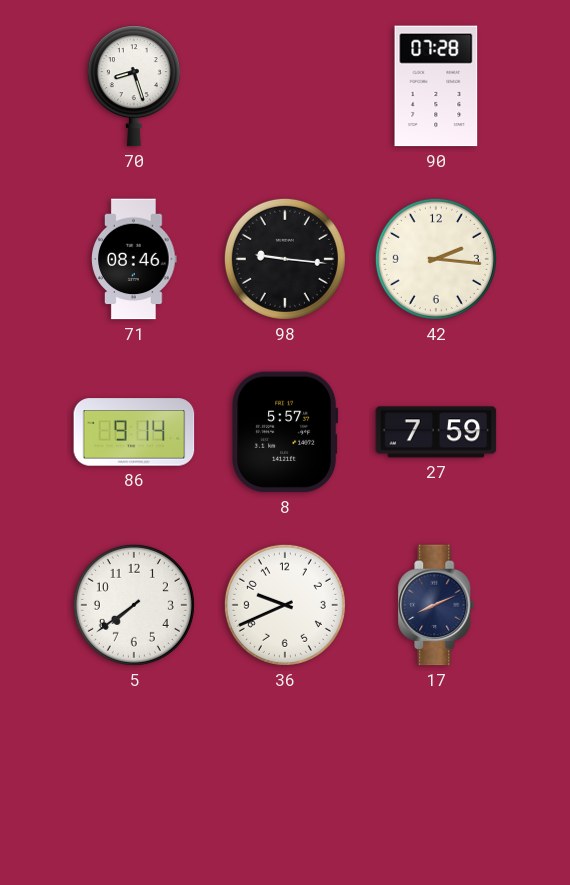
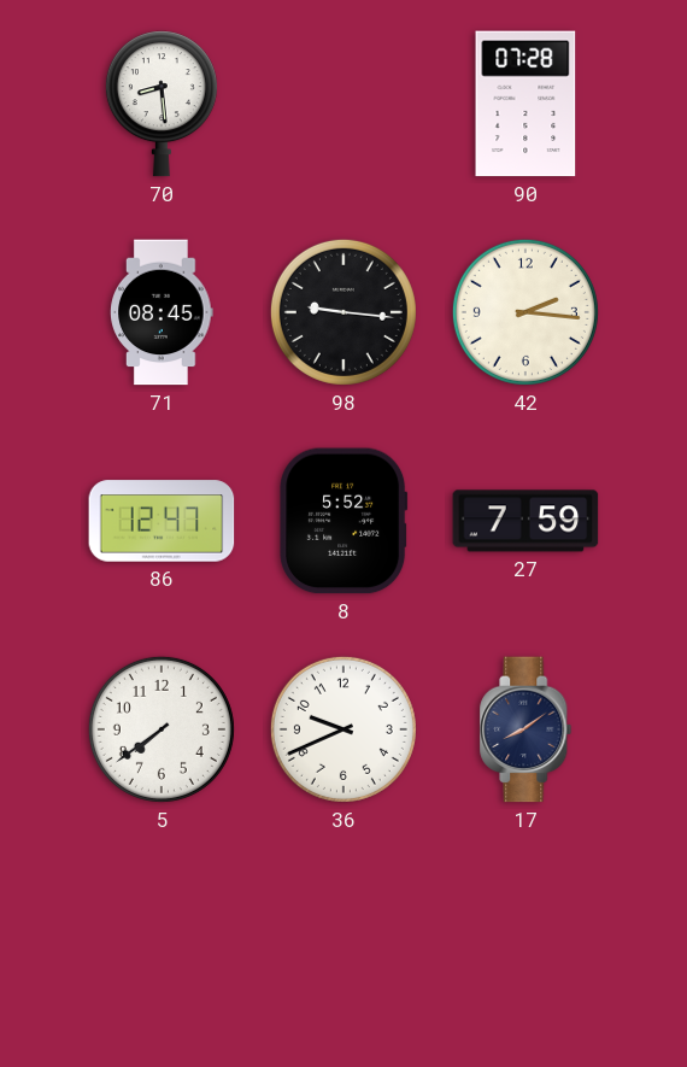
70: 8:27 -> 8:29 (162, 104)
71: 08:46 -> 08:45 (162, 312)
86: 9:14 -> 12:47 (162, 521)
8: 5:57 -> 5:52 (343, 521)
17: 8:11 -> 8:09 (525, 729)
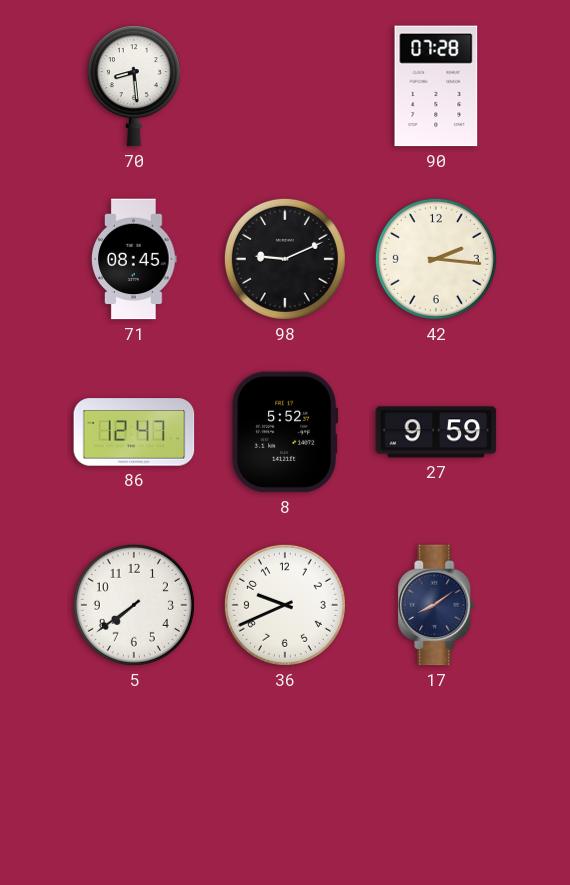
98: 9:16 -> 9:11 (285, 259)
27: 7:59 -> 9:59 (436, 432)
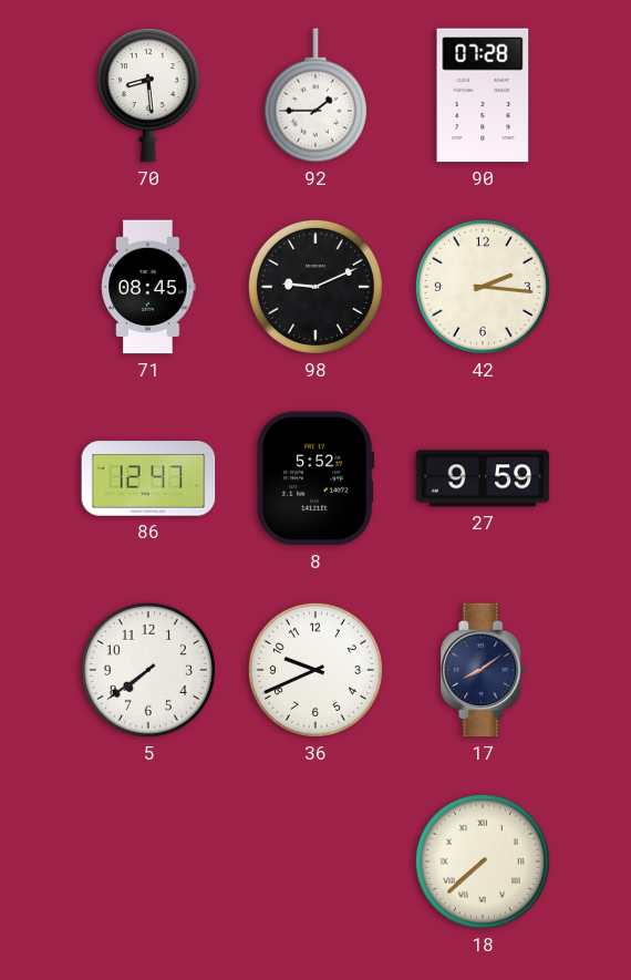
92: none -> 1:45 (316, 95)
18: none -> 7:38 (483, 862)
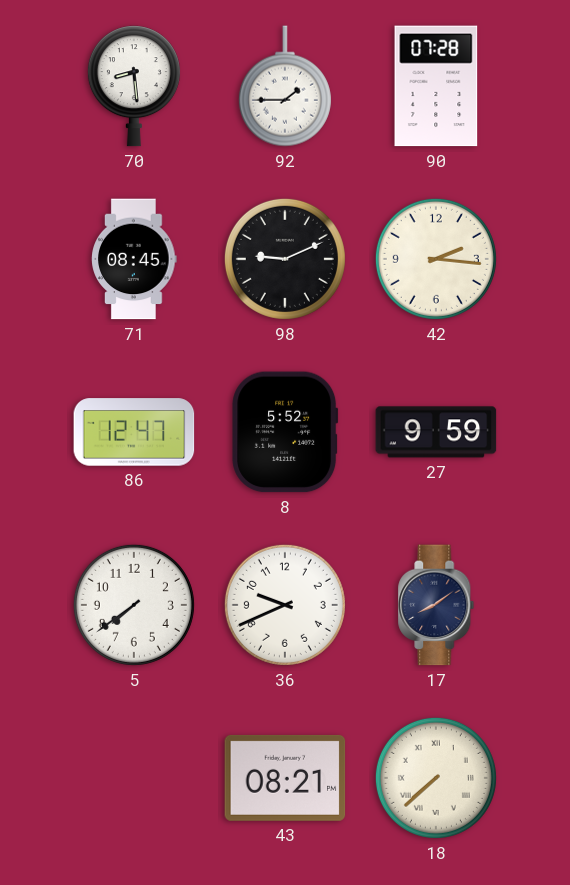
43: none -> 08:21 (285, 778)
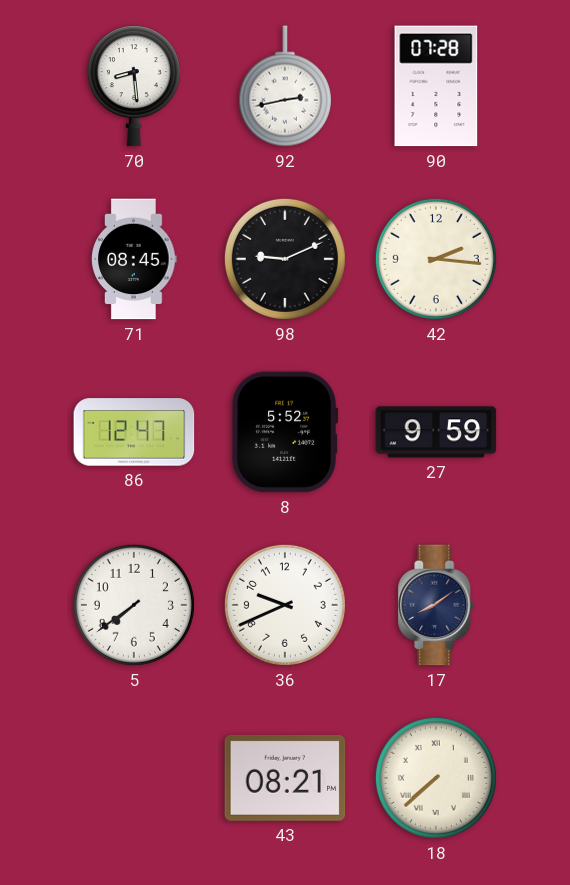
92: 1:45 -> 2:43 (285, 86)
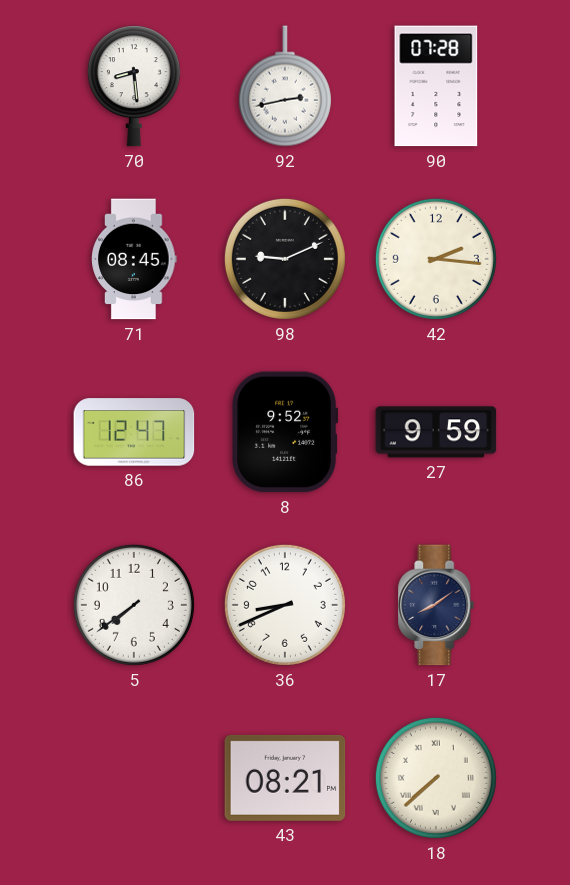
8: 5:52 -> 9:52 (285, 432)
36: 9:41 -> 8:41 (285, 605)
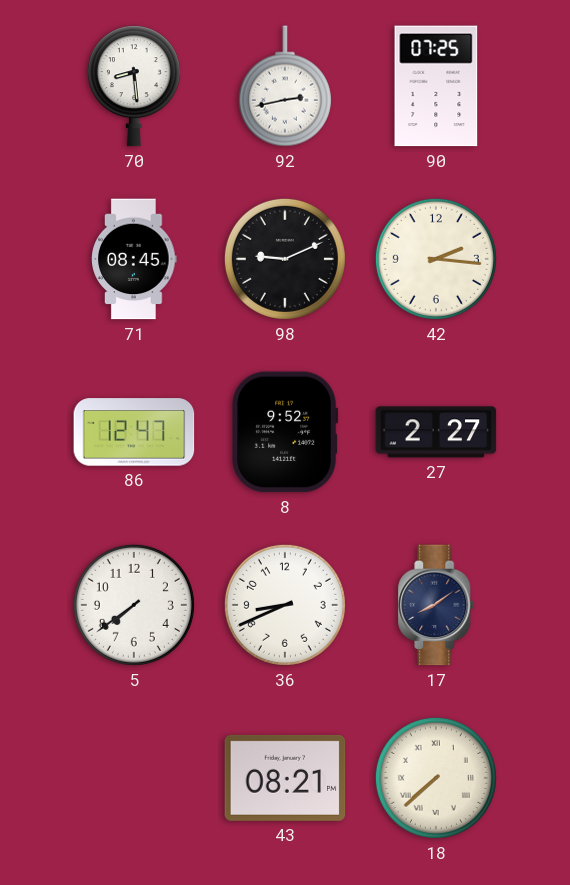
90: 07:28 -> 07:25 (436, 86)
27: 9:59 -> 2:27 (436, 432)
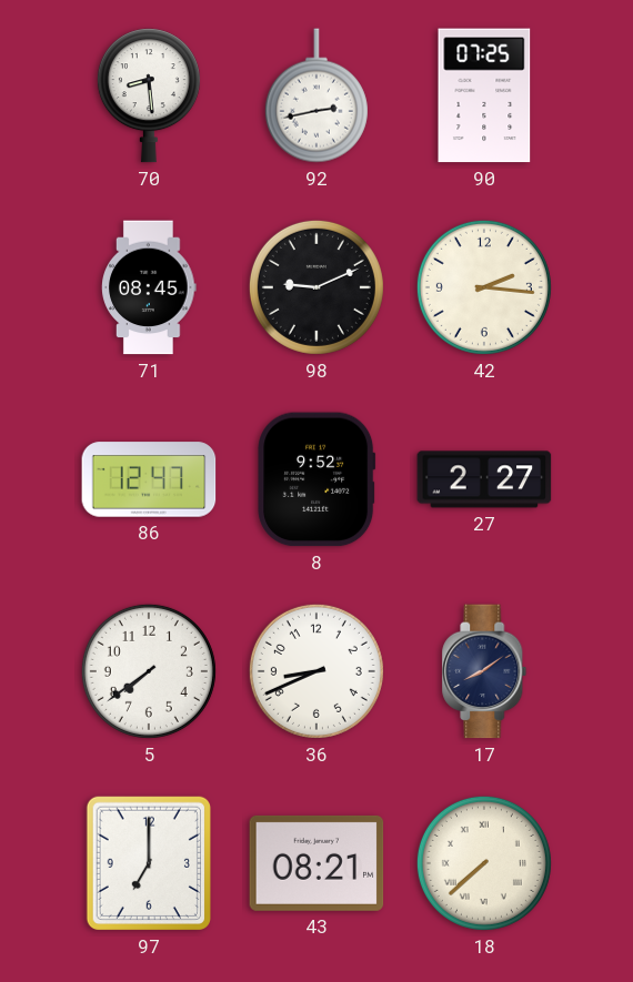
97: none -> 7:00 (149, 863)
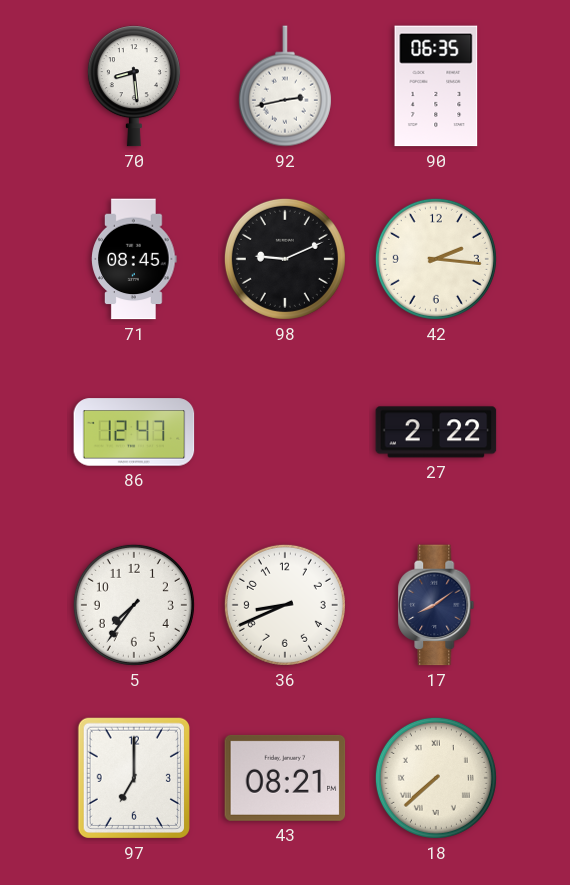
90: 07:25 -> 06:35 (436, 86)
8: 9:52 -> none (316, 479)
27: 2:27 -> 2:22 (436, 432)
5: 7:39 -> 7:36 (134, 605)
